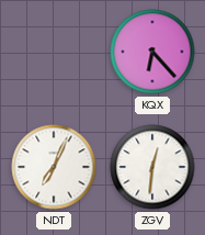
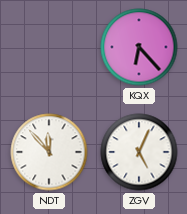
NDT: 7:04 -> 11:53 (49, 152)
ZGV: 12:31 -> 5:04 (139, 152)
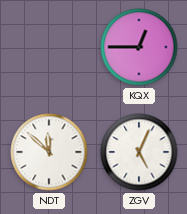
KQX: 6:23 -> 12:45 (139, 47)
NDT: 11:53 -> 11:52 (49, 152)
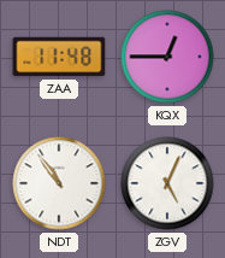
ZAA: none -> 11:48 (59, 57)
NDT: 11:52 -> 10:54 (59, 183)
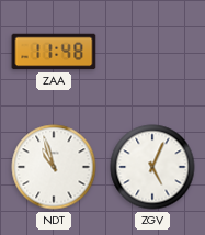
KQX: 12:45 -> none (167, 57)
NDT: 10:54 -> 10:57 (54, 167)
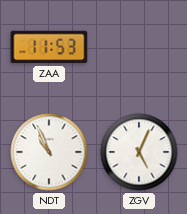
ZAA: 11:48 -> 11:53 (49, 47)
NDT: 10:57 -> 10:56 (49, 152)
